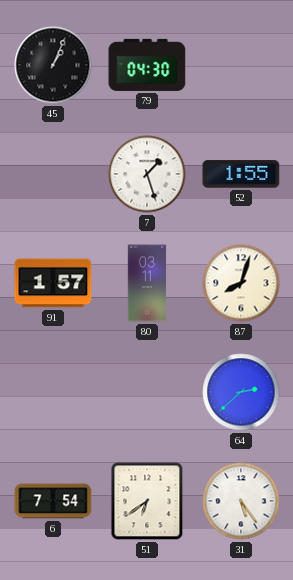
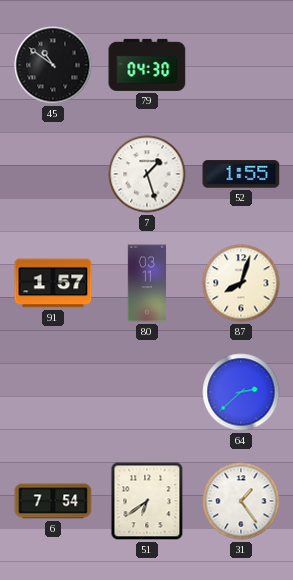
45: 1:04 -> 10:51 (53, 65)
31: 5:24 -> 1:24 (241, 501)
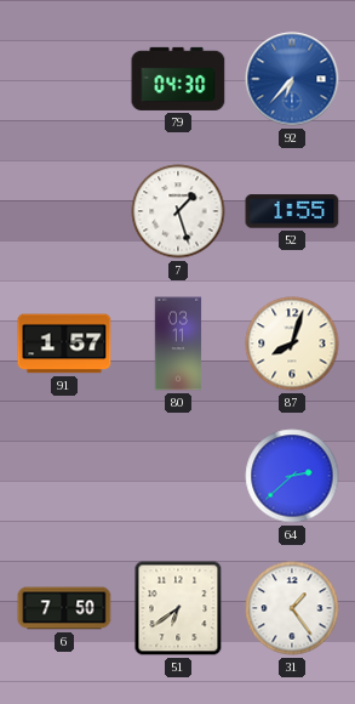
45: 10:51 -> none (53, 65)
92: none -> 6:37 (292, 79)
6: 7:54 -> 7:50 (64, 608)
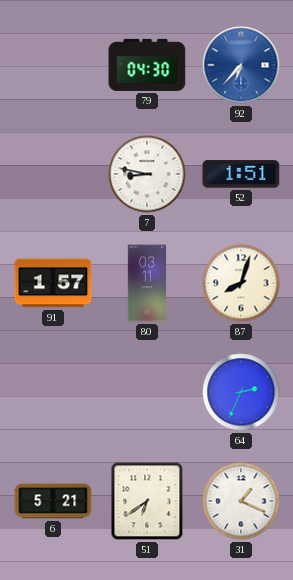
7: 1:27 -> 8:47 (147, 174)
52: 1:55 -> 1:51 (241, 174)
64: 2:38 -> 2:34 (241, 392)
6: 7:50 -> 5:21 (53, 501)
31: 1:24 -> 1:19 (241, 501)
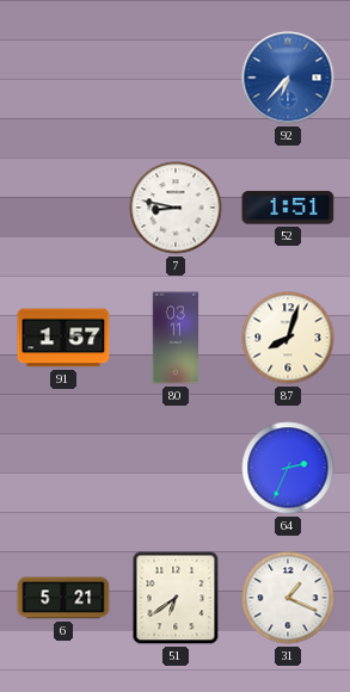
79: 04:30 -> none (147, 65)
